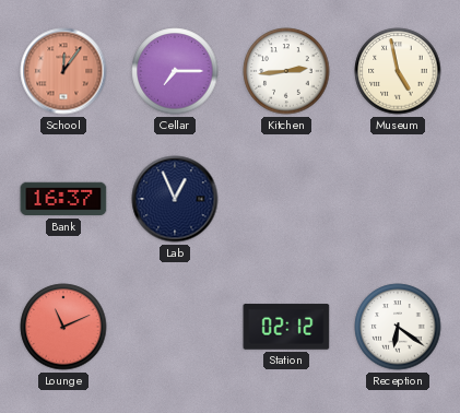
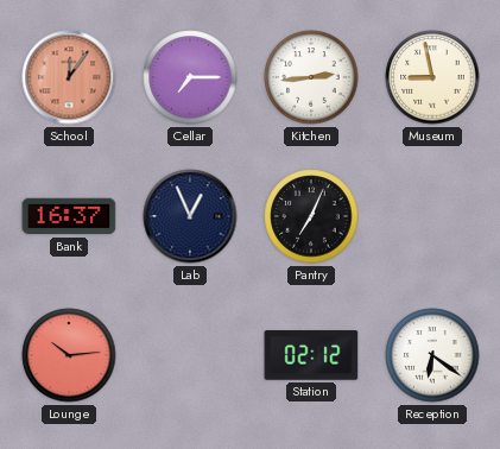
Museum: 4:58 -> 8:58 (432, 77)
Pantry: none -> 7:04 (311, 216)
Lounge: 11:11 -> 10:14 (69, 355)
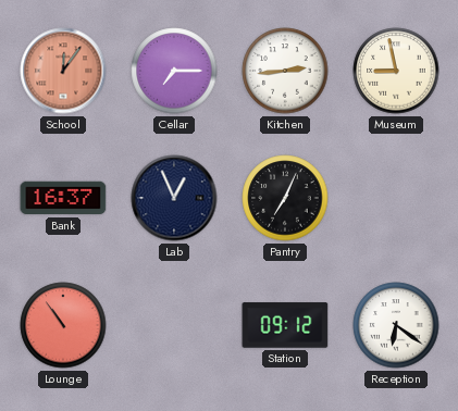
Lounge: 10:14 -> 10:54 (63, 325)
Station: 02:12 -> 09:12 (285, 325)
